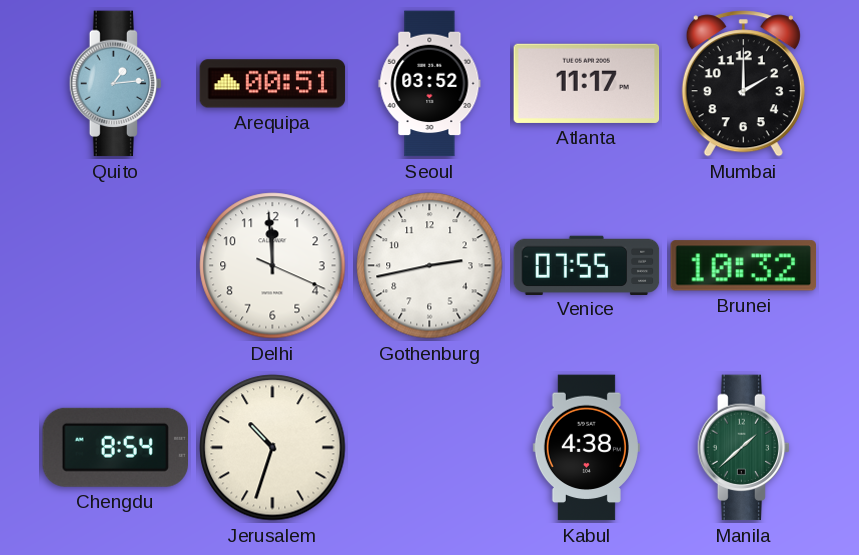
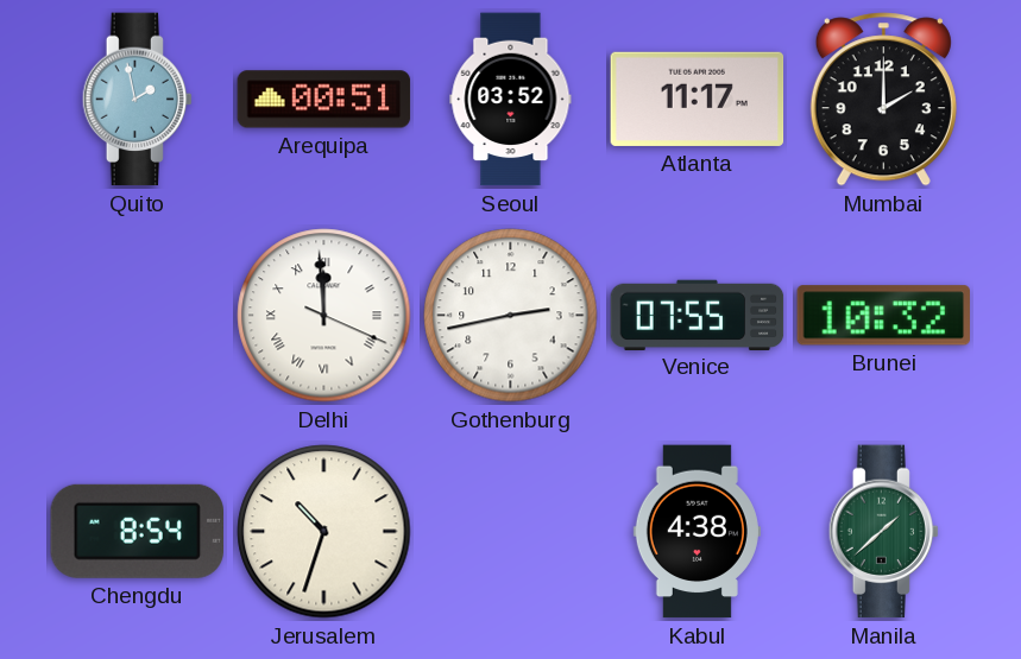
Quito: 1:14 -> 1:58 (138, 100)
Delhi numerals: Arabic -> Roman (324, 316)
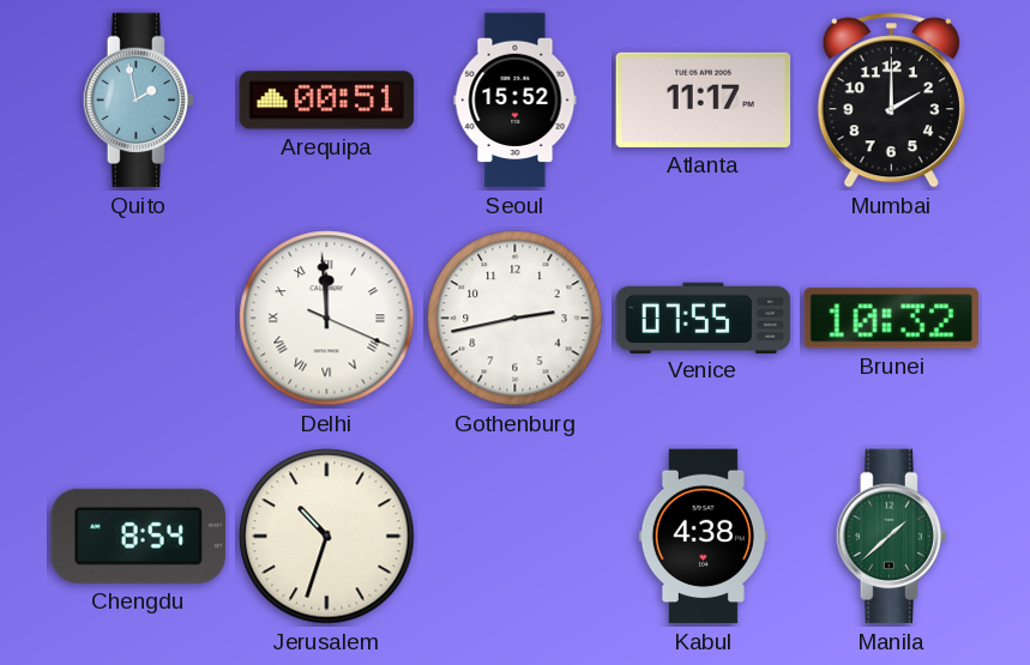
Seoul: 03:52 -> 15:52 (516, 101)
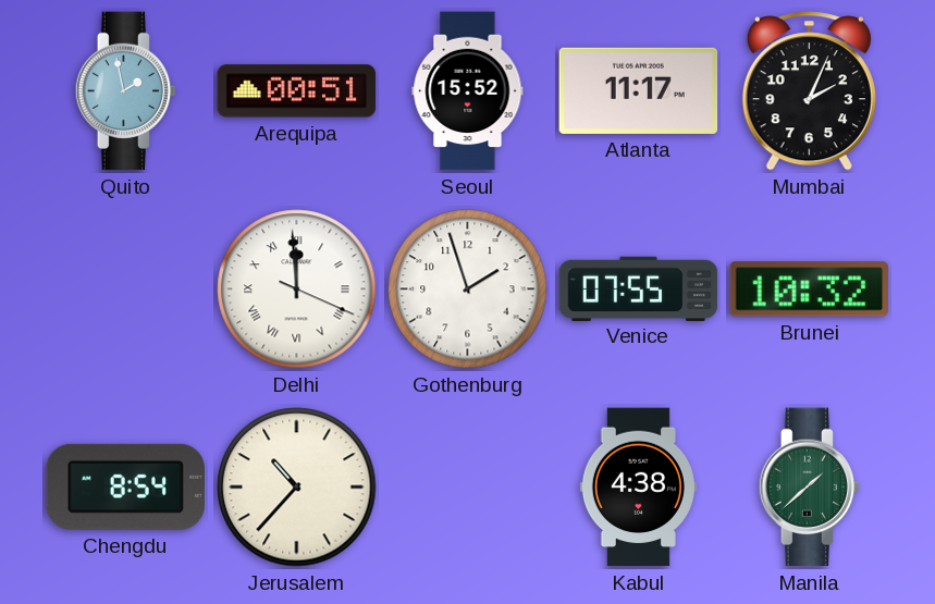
Mumbai: 2:00 -> 2:04 (809, 91)
Gothenburg: 2:43 -> 1:57 (468, 289)
Jerusalem: 10:33 -> 10:37 (297, 488)
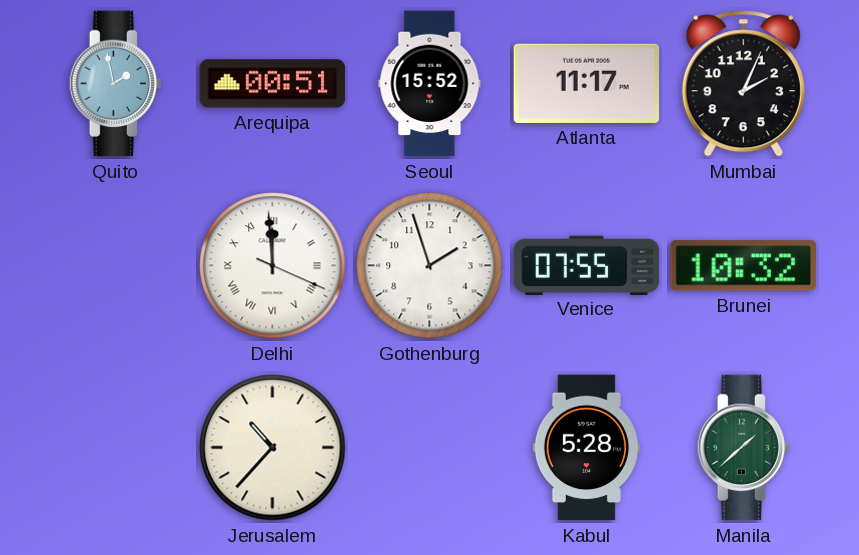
Chengdu: 8:54 -> none (125, 486)
Kabul: 4:38 -> 5:28 (586, 448)
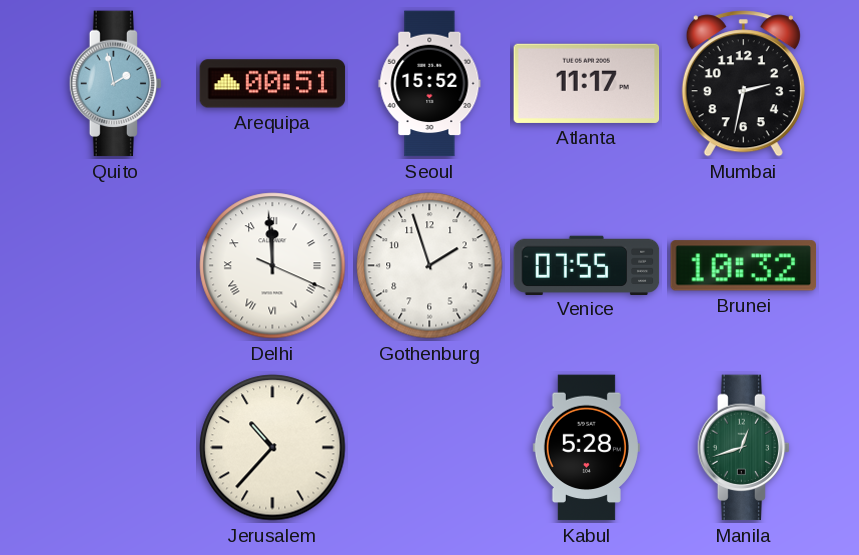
Mumbai: 2:04 -> 2:32 (743, 84)
Manila: 1:38 -> 12:42 (744, 448)
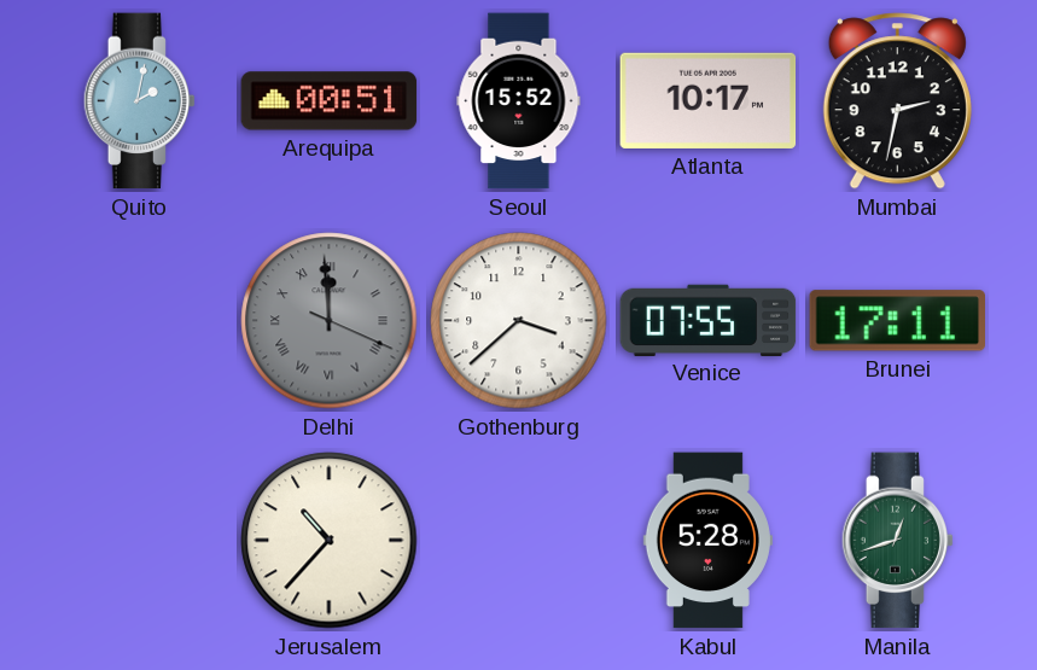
Quito: 1:58 -> 2:02 (140, 101)
Atlanta: 11:17 -> 10:17 (709, 100)
Delhi dial: white -> grey (330, 321)
Gothenburg: 1:57 -> 3:38 (519, 321)
Brunei: 10:32 -> 17:11 (897, 321)
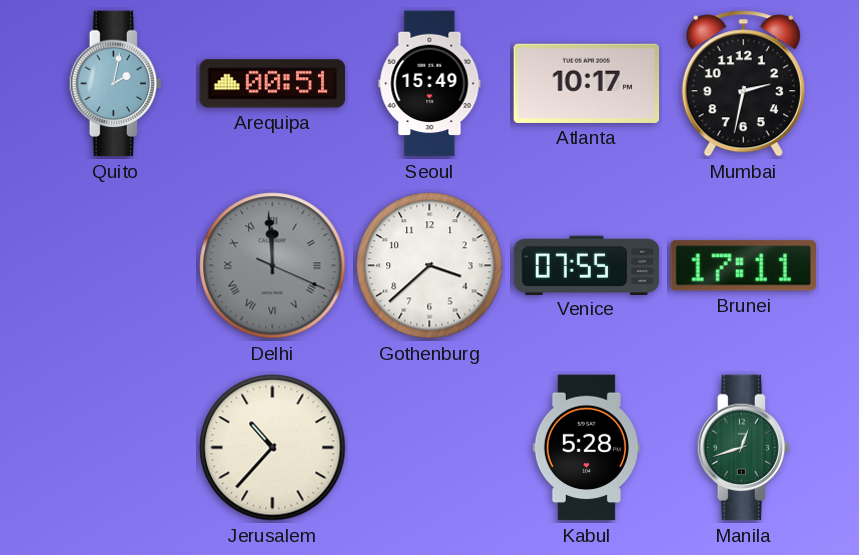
Seoul: 15:52 -> 15:49 (430, 84)
